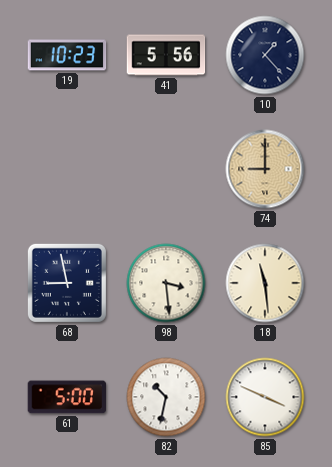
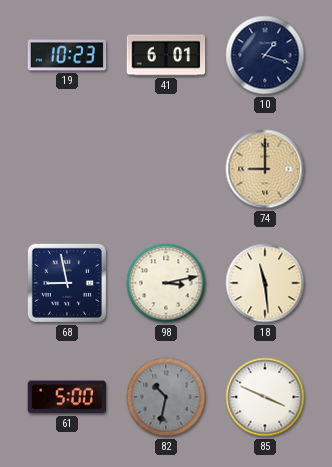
41: 5:56 -> 6:01 (166, 55)
10: 1:23 -> 1:18 (265, 55)
98: 3:29 -> 3:13 (166, 283)
82 dial: white -> grey (166, 397)
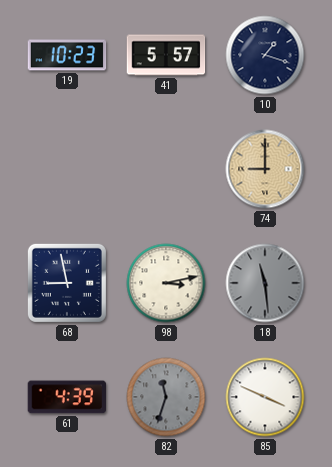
41: 6:01 -> 5:57 (166, 55)
18 dial: cream -> grey (265, 283)
61: 5:00 -> 4:39 (67, 397)
82: 10:32 -> 11:33 (166, 397)
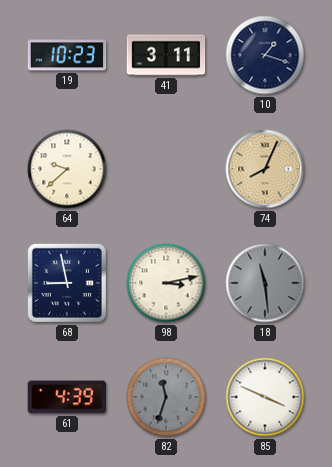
41: 5:57 -> 3:11 (166, 55)
64: none -> 9:38 (67, 169)
74: 9:00 -> 8:04 (265, 169)
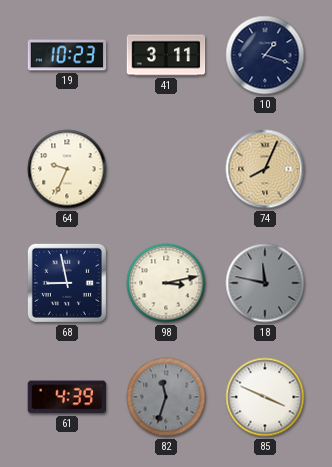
64: 9:38 -> 9:34 (67, 169)
18: 11:29 -> 11:47 (265, 283)
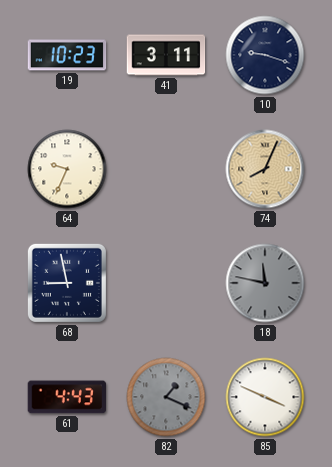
10: 1:18 -> 9:18 (265, 55)
98: 3:13 -> none (166, 283)
61: 4:39 -> 4:43 (67, 397)
82: 11:33 -> 1:19 (166, 397)
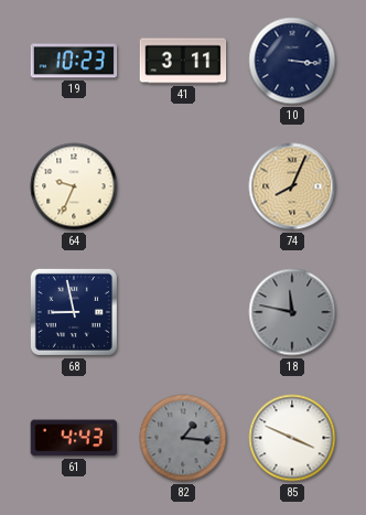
10: 9:18 -> 3:16 (292, 61)
82: 1:19 -> 1:16 (183, 438)
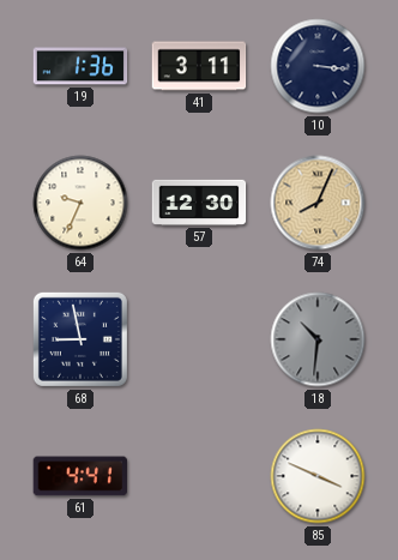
19: 10:23 -> 1:36 (80, 66)
57: none -> 12:30 (199, 203)
18: 11:47 -> 10:31 (318, 339)
61: 4:43 -> 4:41 (80, 476)
82: 1:16 -> none (183, 438)
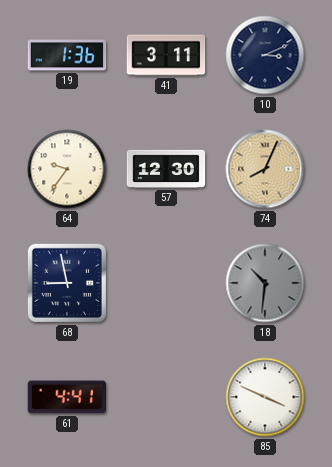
10: 3:16 -> 3:11 (265, 55)
64: 9:34 -> 9:36 (67, 169)
